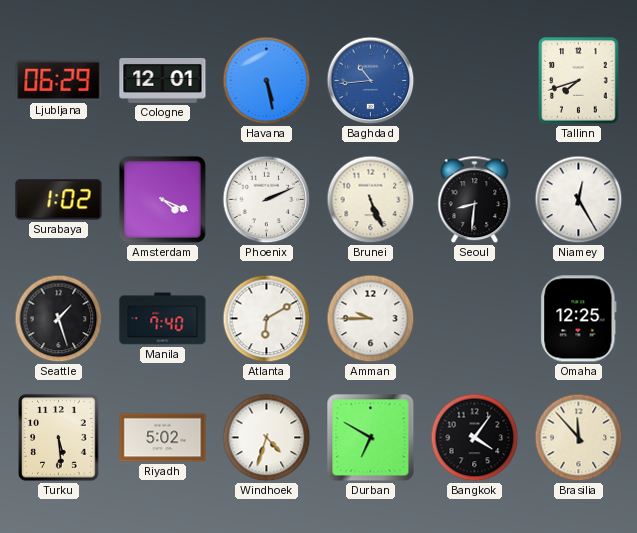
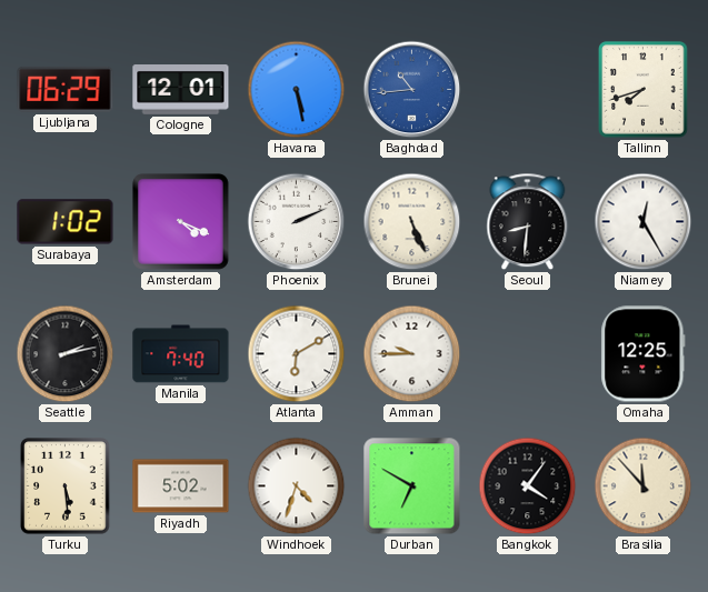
Seattle: 1:27 -> 2:13 (66, 354)
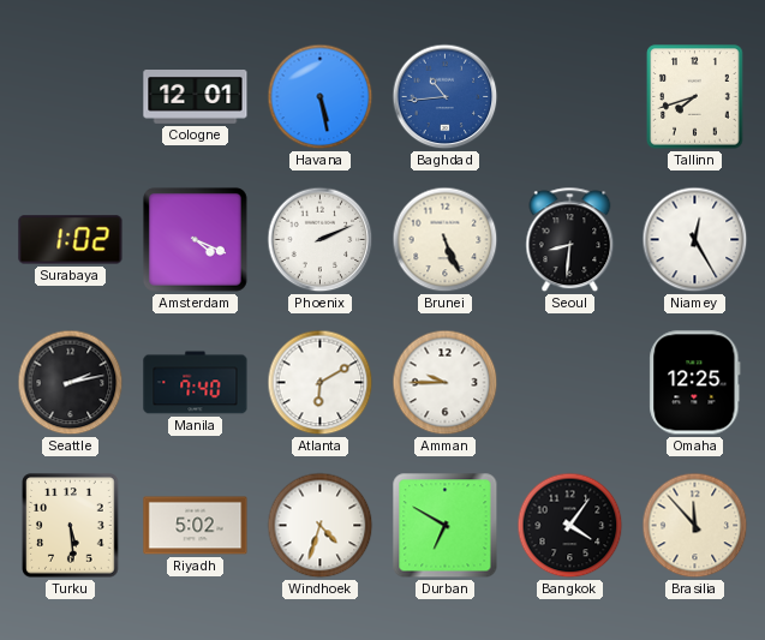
Ljubljana: 06:29 -> none (66, 89)
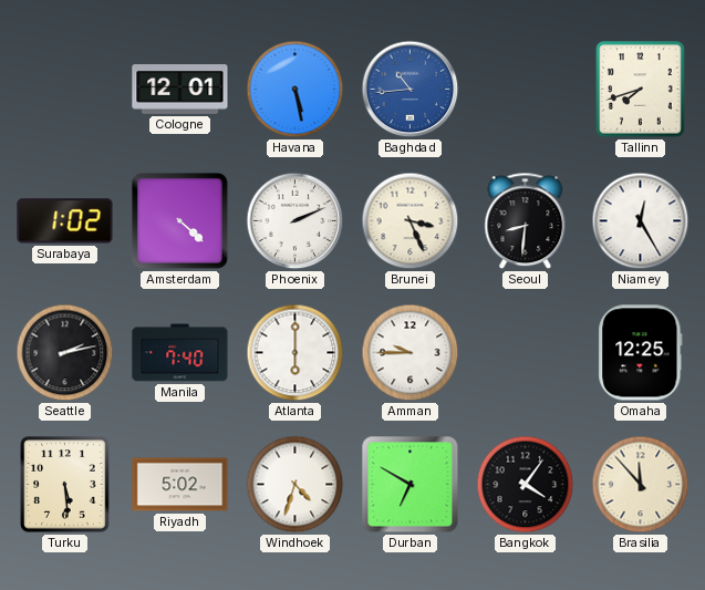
Amsterdam: 4:19 -> 4:22 (179, 220)
Brunei: 5:26 -> 3:26 (411, 221)
Atlanta: 6:10 -> 6:00 (296, 353)
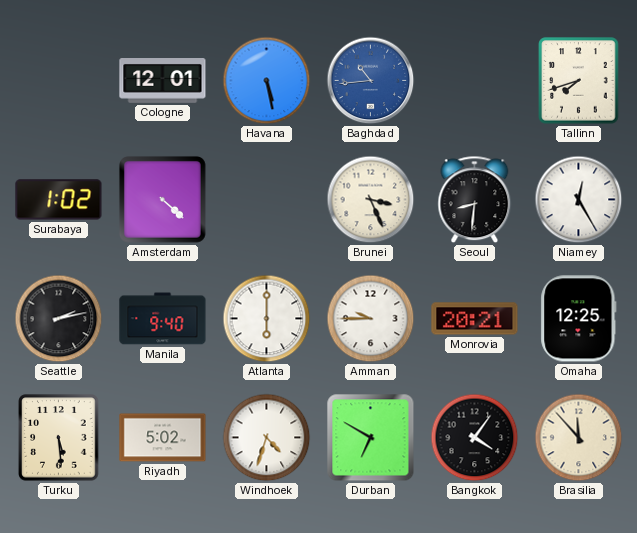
Phoenix: 2:11 -> none (296, 221)
Manila: 7:40 -> 9:40 (163, 319)
Monrovia: none -> 20:21 (475, 319)
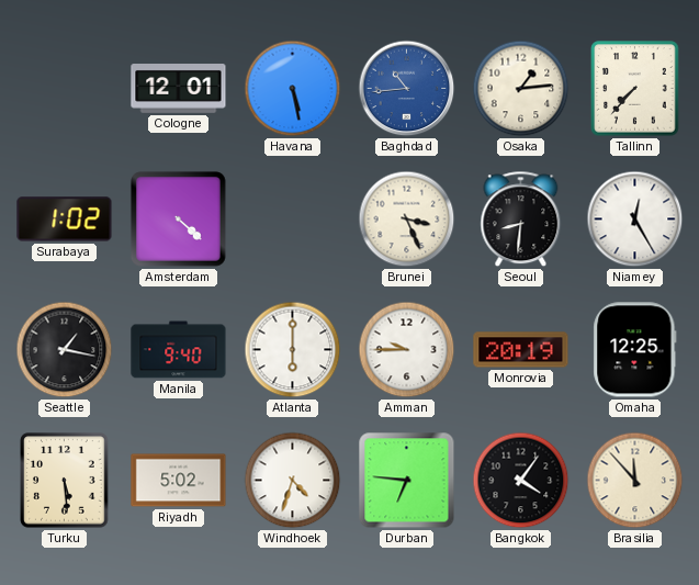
Osaka: none -> 1:14 (521, 89)
Tallinn: 7:42 -> 7:37 (635, 89)
Seattle: 2:13 -> 1:17 (65, 350)
Monrovia: 20:21 -> 20:19 (521, 350)
Durban: 6:50 -> 6:46 (407, 481)
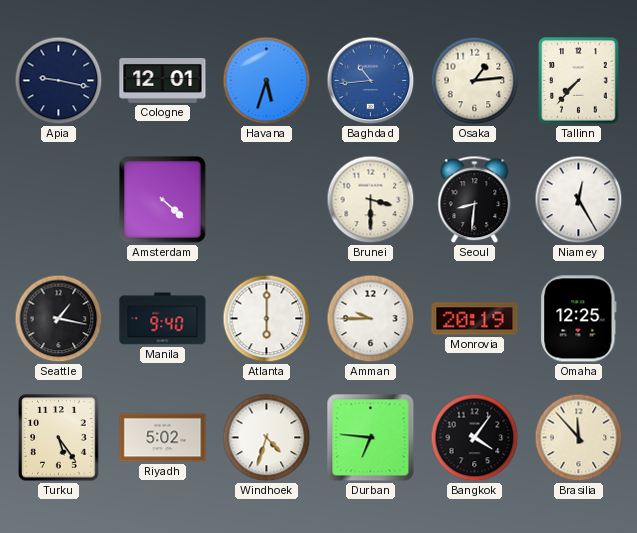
Apia: none -> 9:17 (59, 81)
Havana: 5:28 -> 5:33 (267, 81)
Surabaya: 1:02 -> none (65, 220)
Brunei: 3:26 -> 3:30 (371, 200)
Turku: 5:29 -> 5:24 (59, 438)
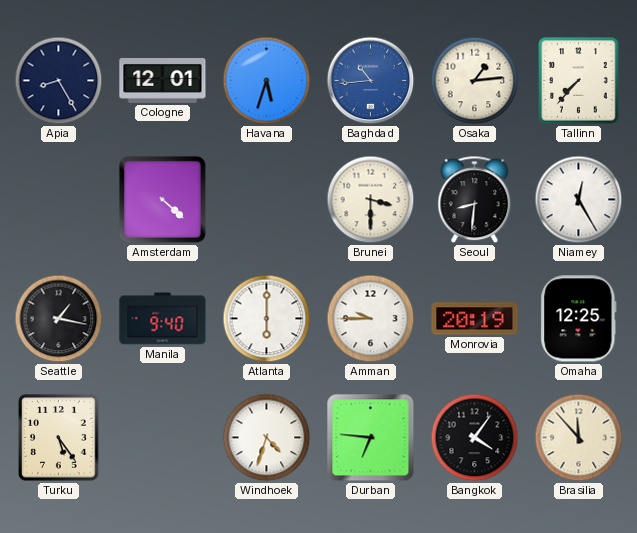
Apia: 9:17 -> 8:25 (59, 81)
Riyadh: 5:02 -> none (163, 438)
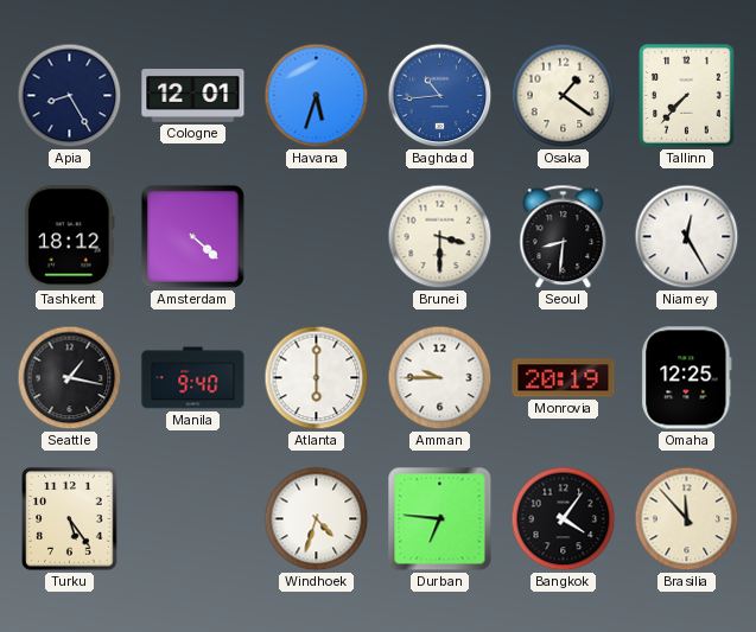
Osaka: 1:14 -> 1:21 (564, 96)
Tashkent: none -> 18:12 (69, 237)
